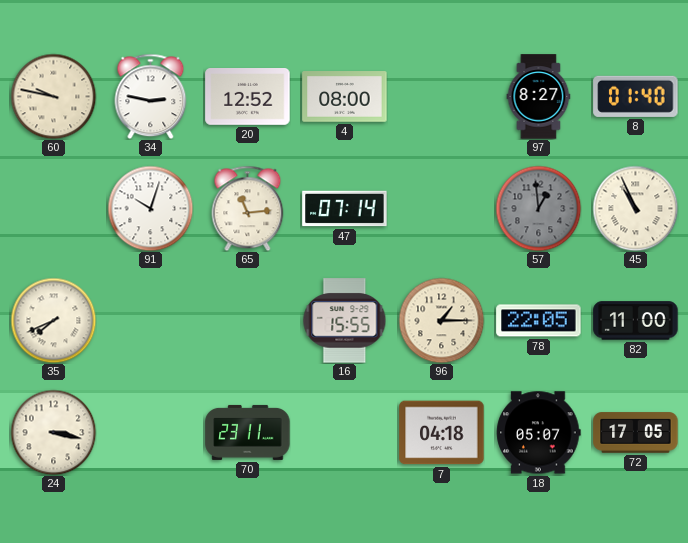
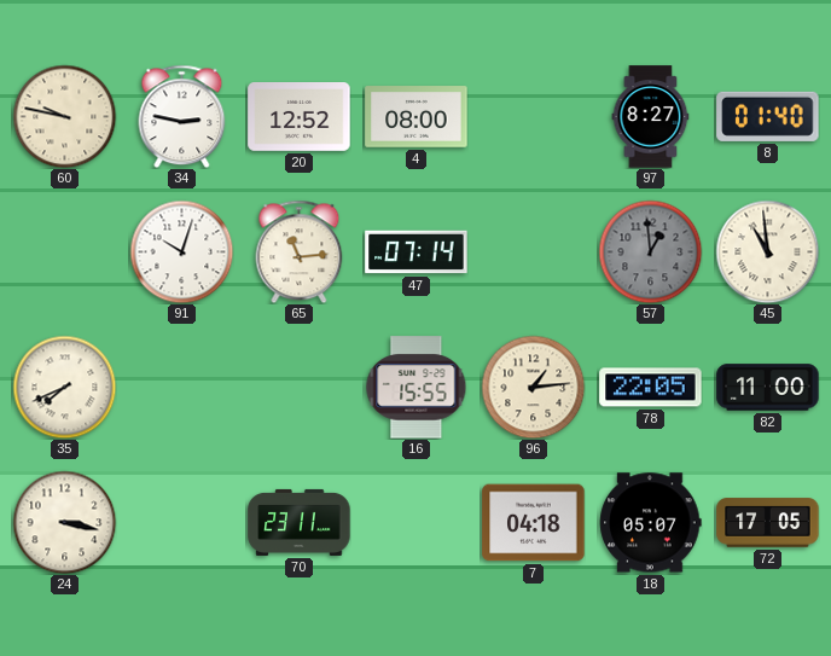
45: 10:56 -> 10:59 (767, 251)
96: 1:15 -> 1:14 (533, 387)
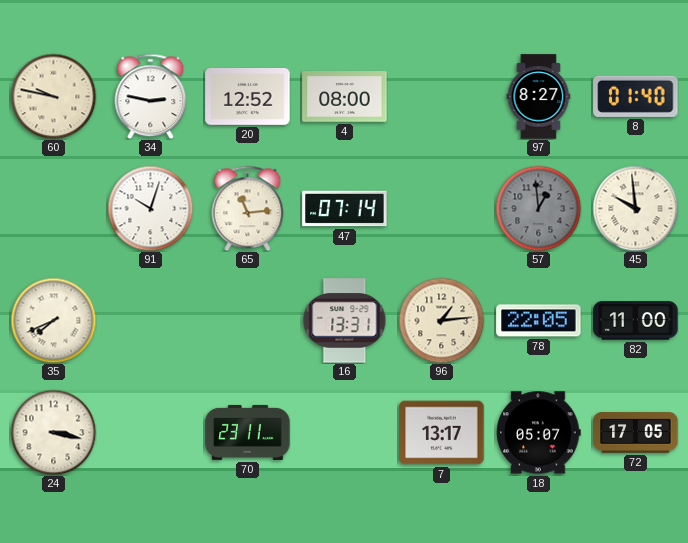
45: 10:59 -> 9:59 (635, 208)
16: 15:55 -> 13:31 (345, 321)
7: 04:18 -> 13:17 (442, 433)
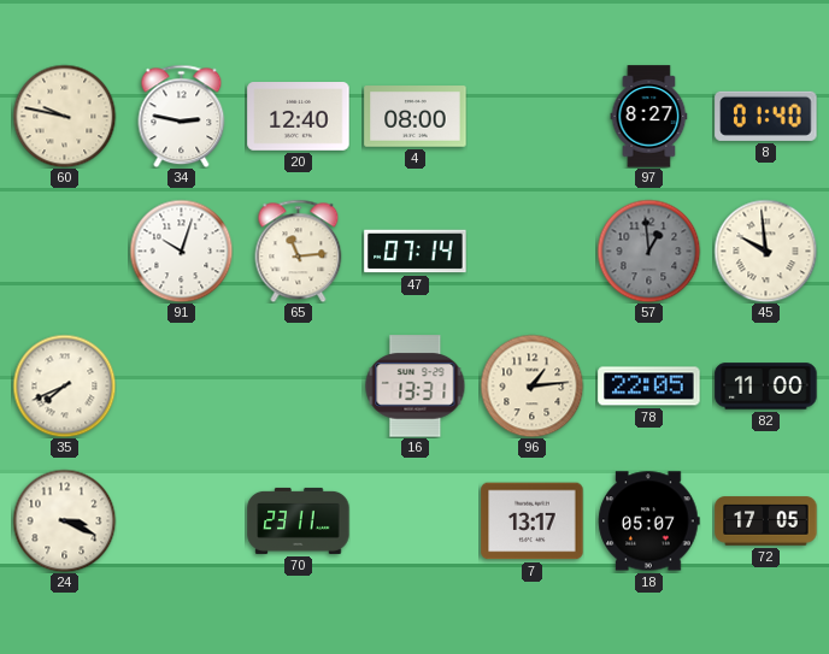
20: 12:52 -> 12:40 (299, 117)
24: 3:17 -> 3:19 (64, 520)
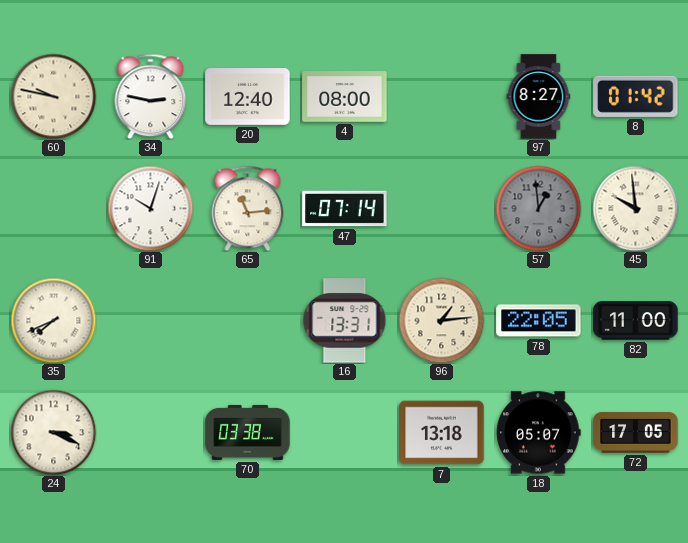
8: 01:40 -> 01:42 (636, 96)
70: 23:11 -> 03:38 (248, 432)
7: 13:17 -> 13:18 (442, 433)
